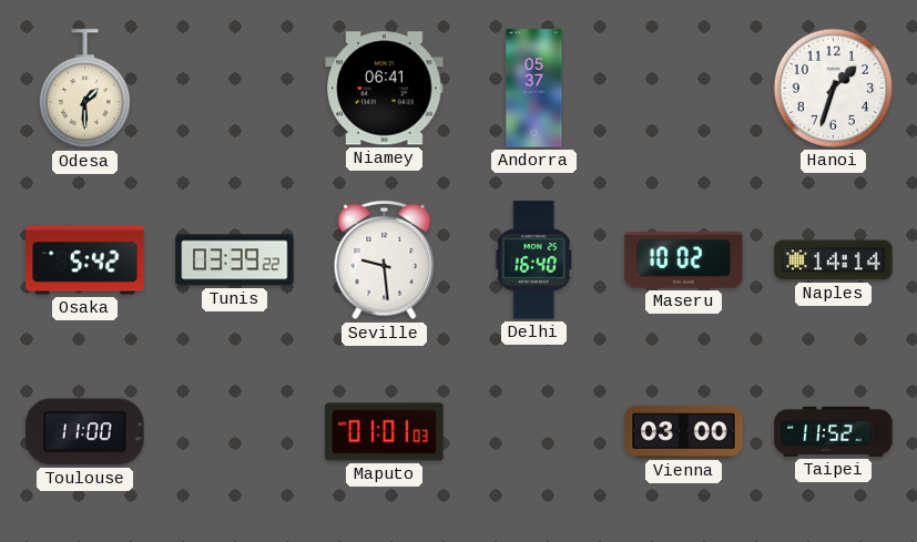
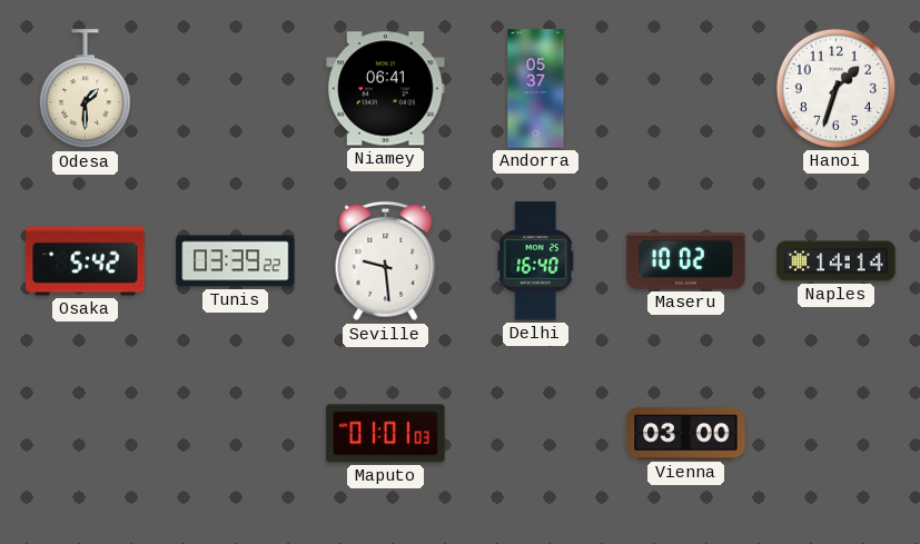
Toulouse: 11:00 -> none (85, 432)
Taipei: 11:52 -> none (834, 431)
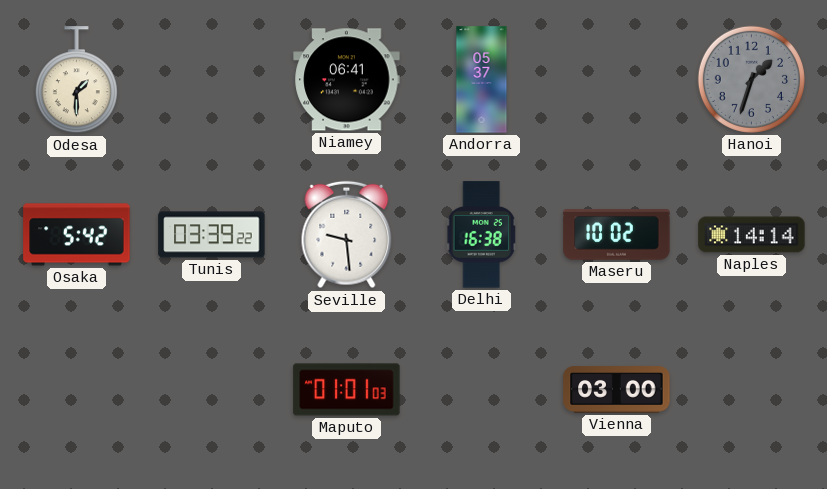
Hanoi dial: white -> grey (751, 79)
Delhi: 16:40 -> 16:38 (481, 235)
